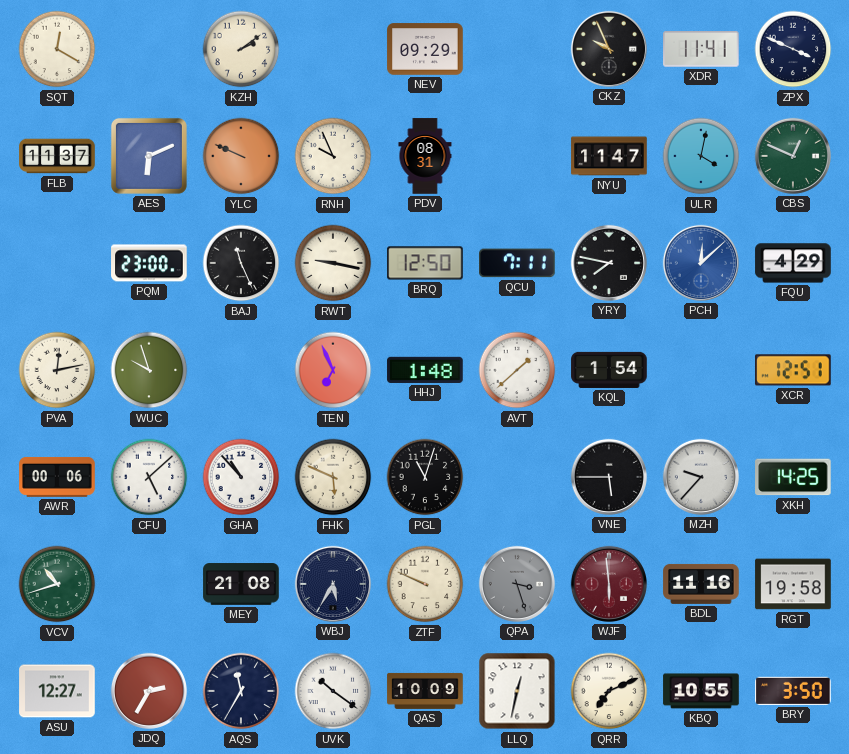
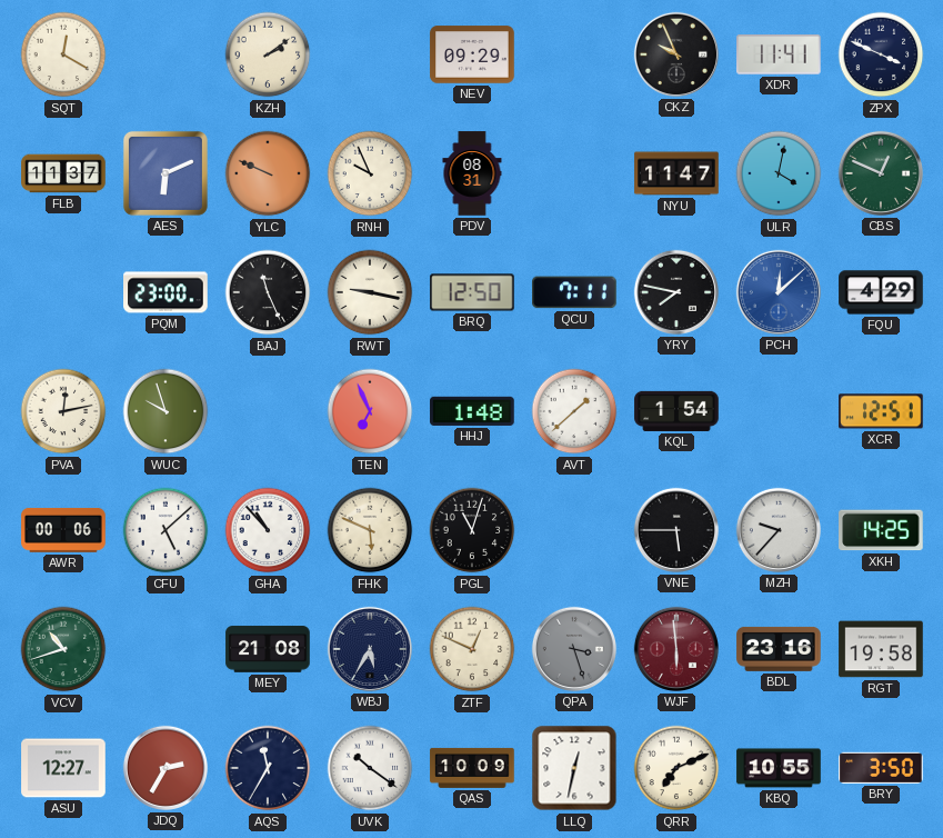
ZTF: 9:49 -> 12:49 (472, 649)
BDL: 11:16 -> 23:16 (779, 649)
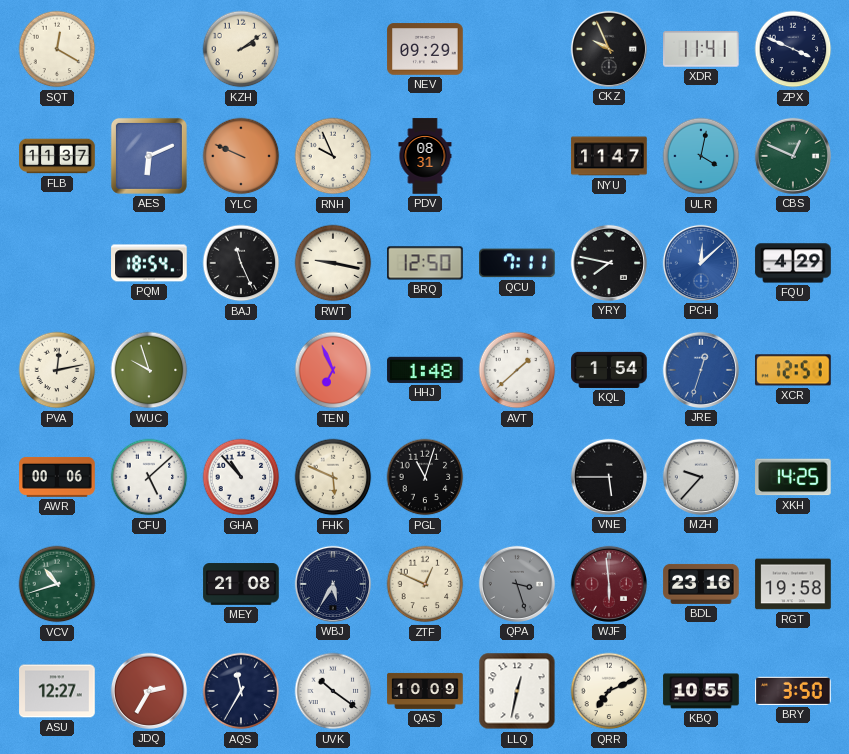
PQM: 23:00 -> 18:54 (149, 263)
JRE: none -> 12:33 (701, 370)
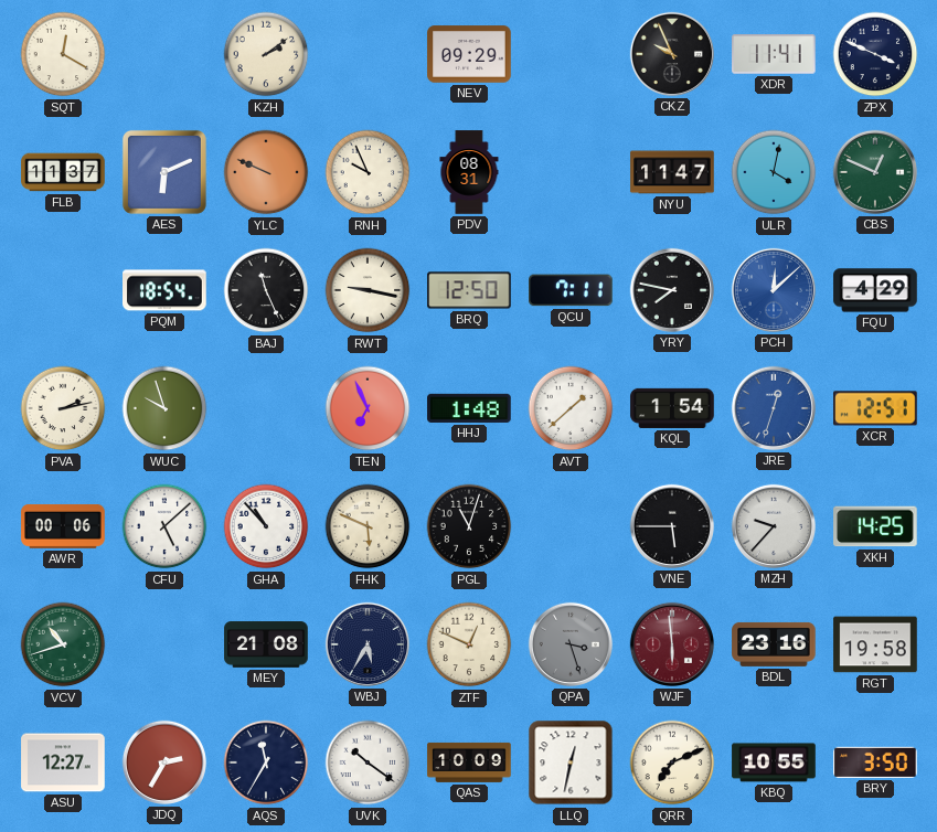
PVA: 12:13 -> 2:13 (63, 408)
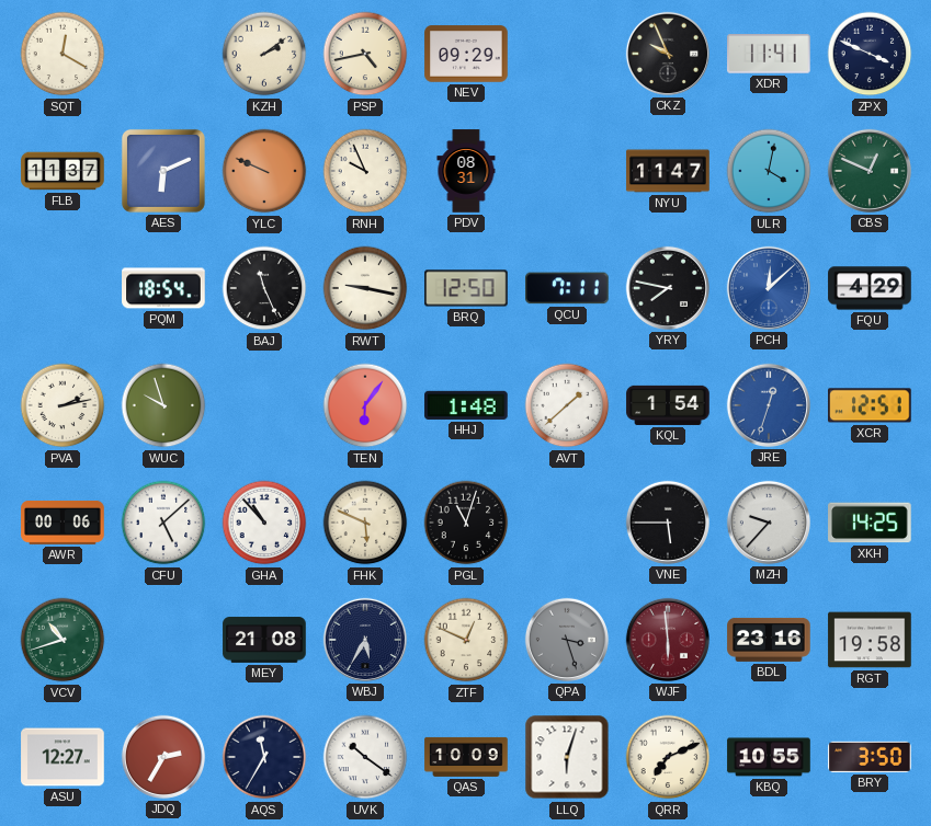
PSP: none -> 4:43 (365, 54)
TEN: 6:56 -> 6:06 (365, 405)
LLQ: 12:32 -> 6:03 (567, 757)
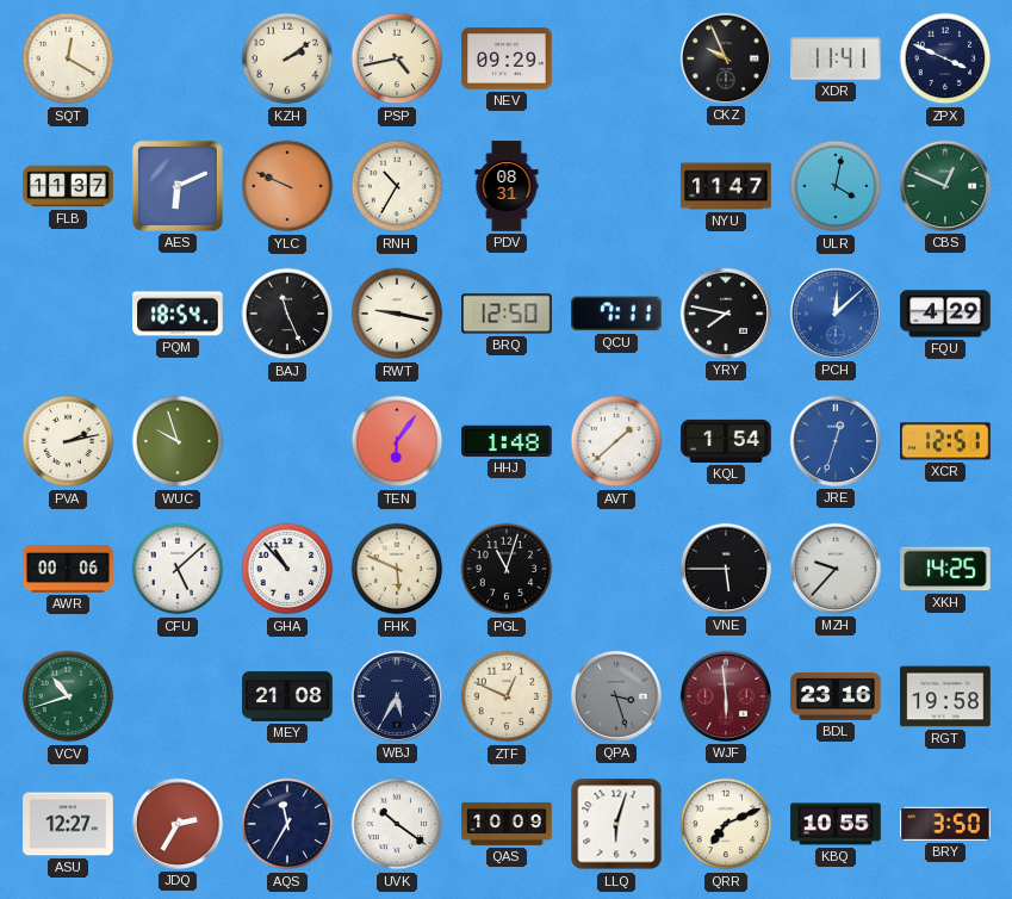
RNH: 9:56 -> 10:35 (397, 186)
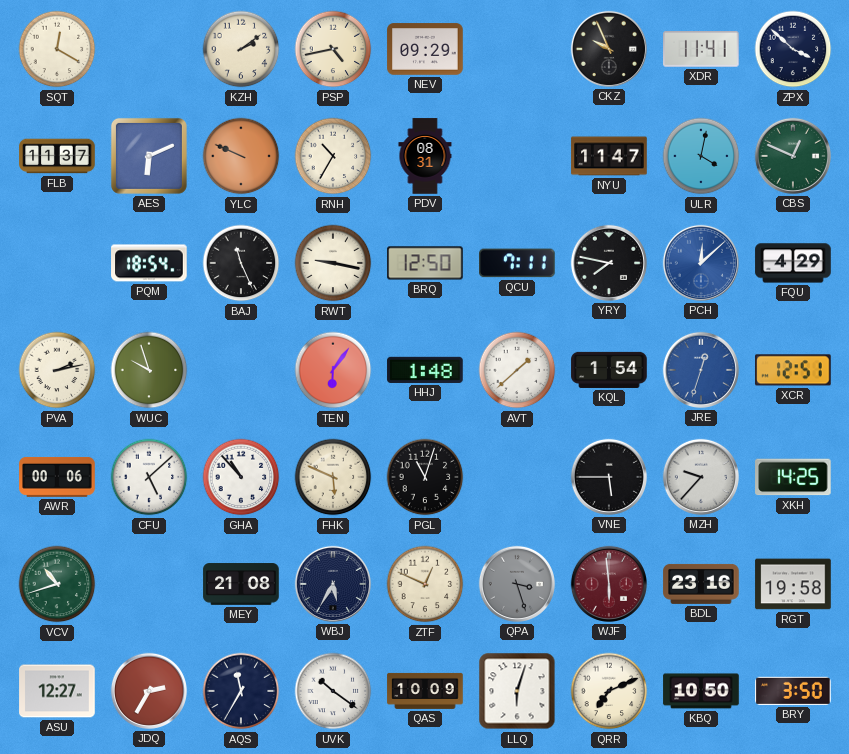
ZPX: 3:49 -> 3:52 (793, 49)
KBQ: 10:55 -> 10:50 (701, 691)
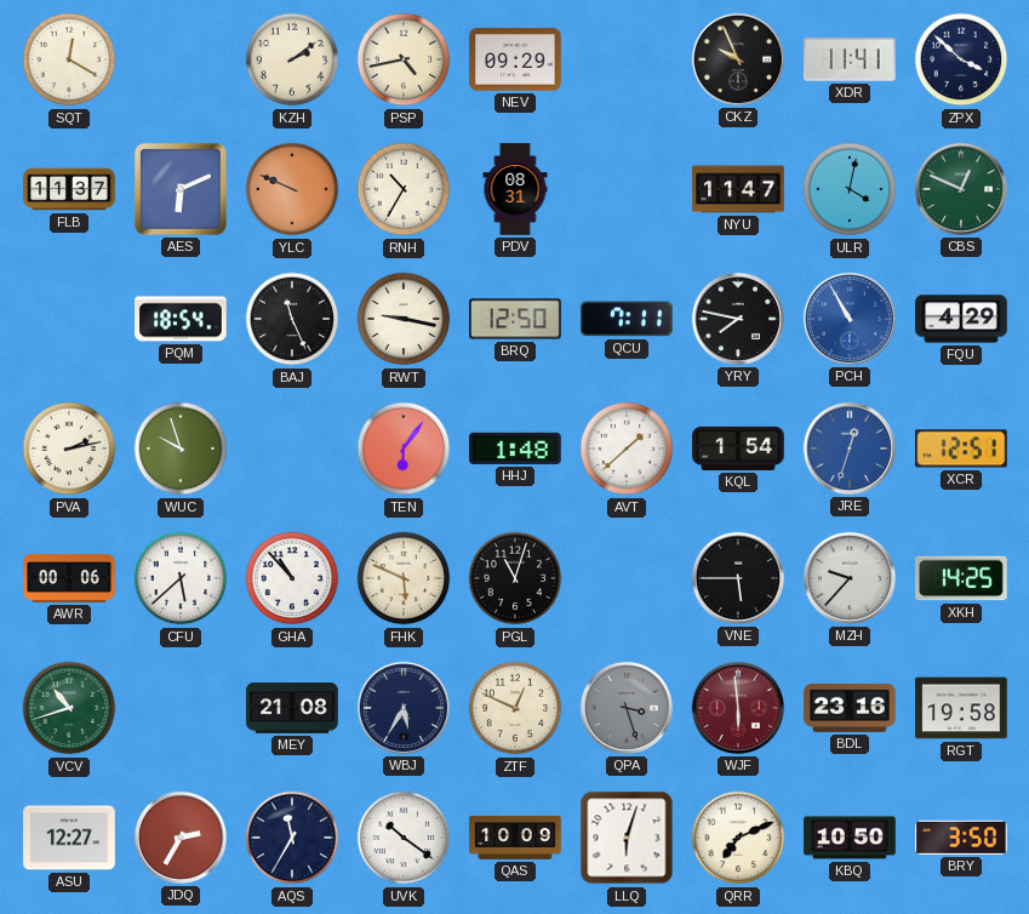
PCH: 12:08 -> 10:55 (850, 319)
CFU: 5:08 -> 5:38 (181, 578)
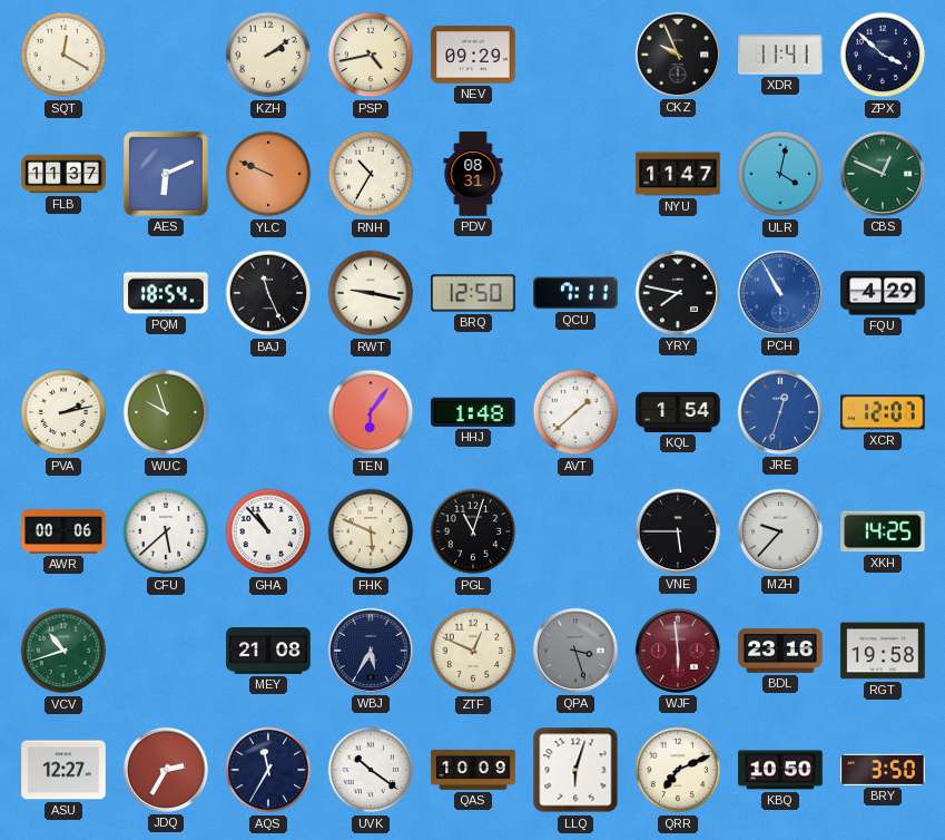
XCR: 12:51 -> 12:07 (883, 412)
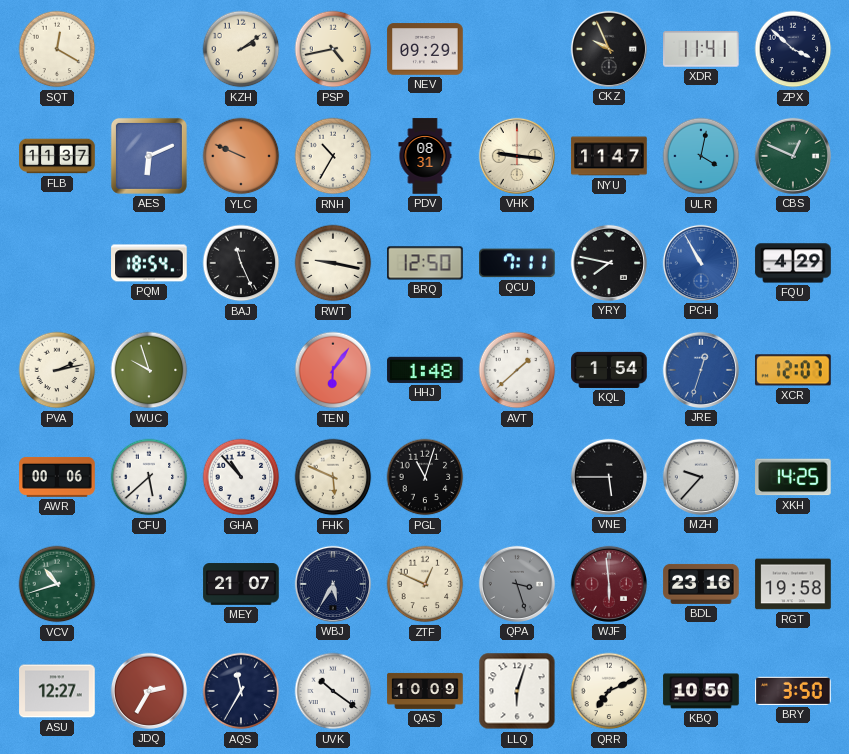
VHK: none -> 9:16 (517, 156)
MEY: 21:08 -> 21:07 (241, 584)
